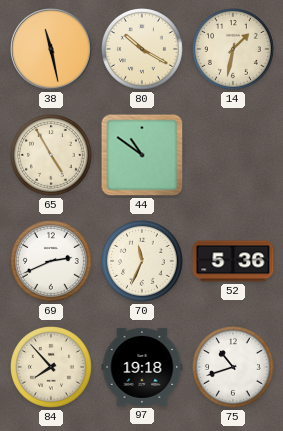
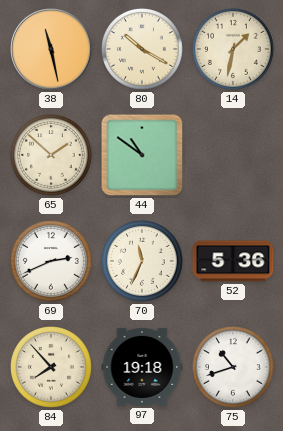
65: 4:55 -> 1:52 (52, 156)
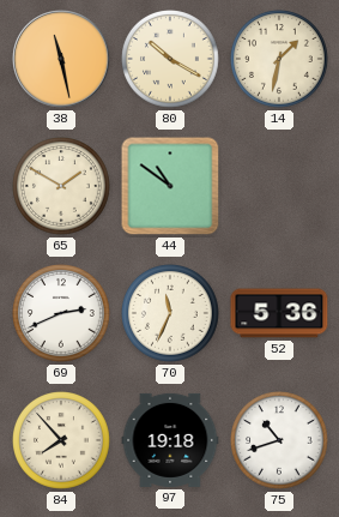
65: 1:52 -> 1:50 (62, 187)
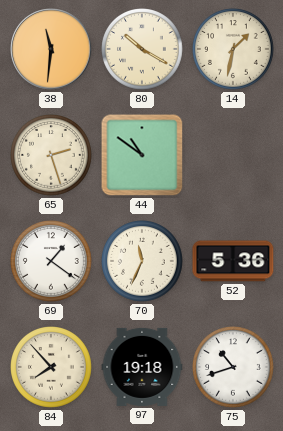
38: 11:28 -> 11:31 (51, 49)
65: 1:50 -> 2:27 (52, 156)
69: 2:41 -> 1:21 (52, 262)
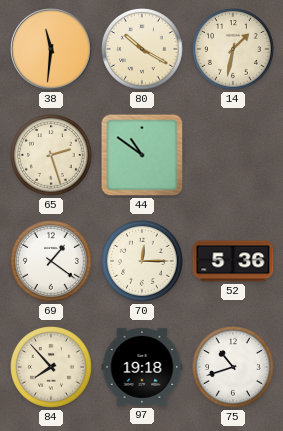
70: 11:34 -> 12:15 (143, 262)
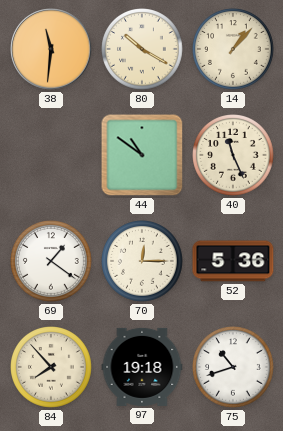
14: 1:32 -> 1:07 (234, 50)
65: 2:27 -> none (52, 156)
40: none -> 11:26 (234, 156)
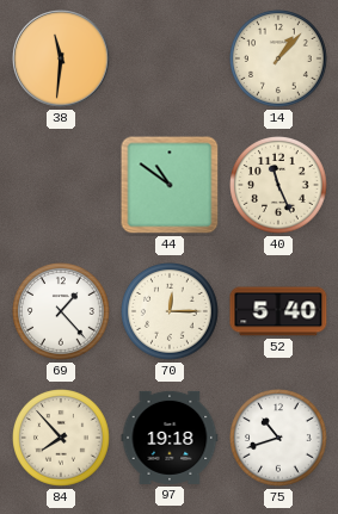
80: 10:20 -> none (143, 50)
69: 1:21 -> 1:23 (62, 312)
52: 5:36 -> 5:40 (278, 311)
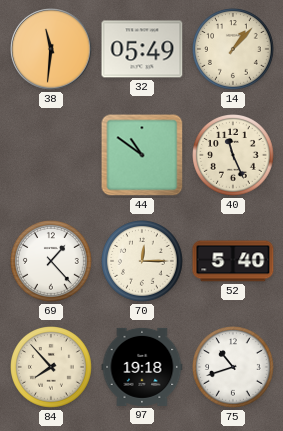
32: none -> 05:49 (142, 49)
